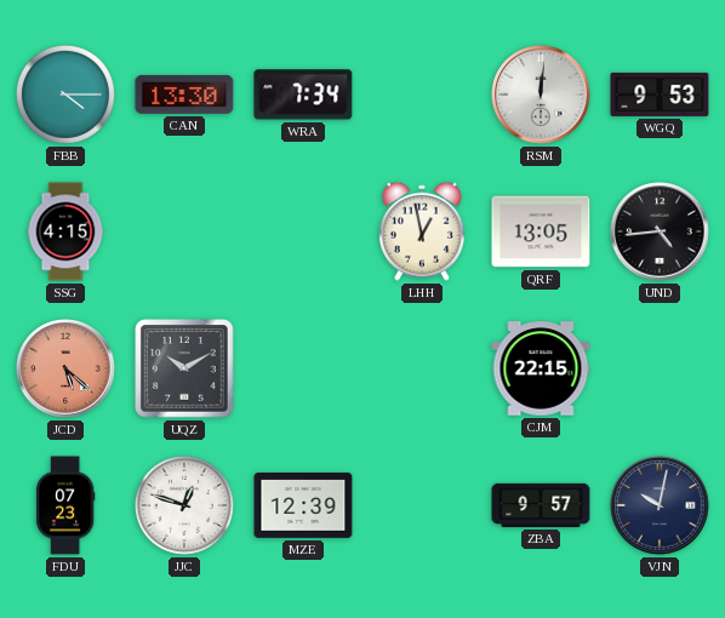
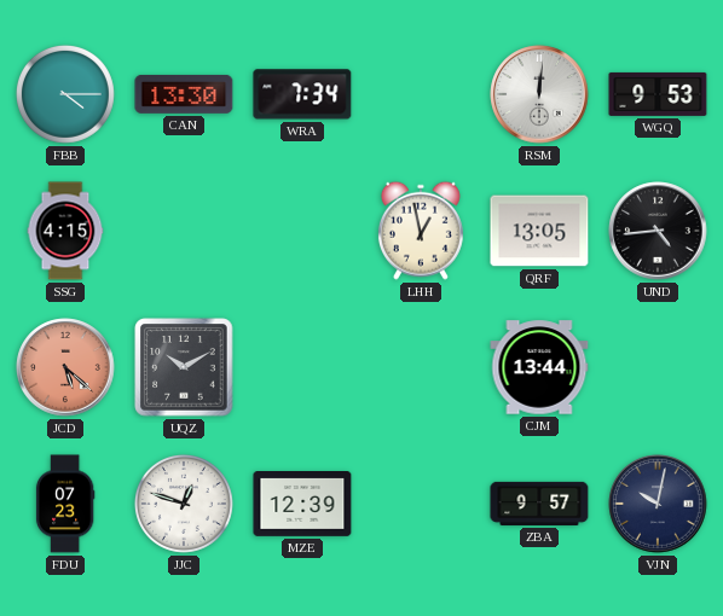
CJM: 22:15 -> 13:44 (539, 367)
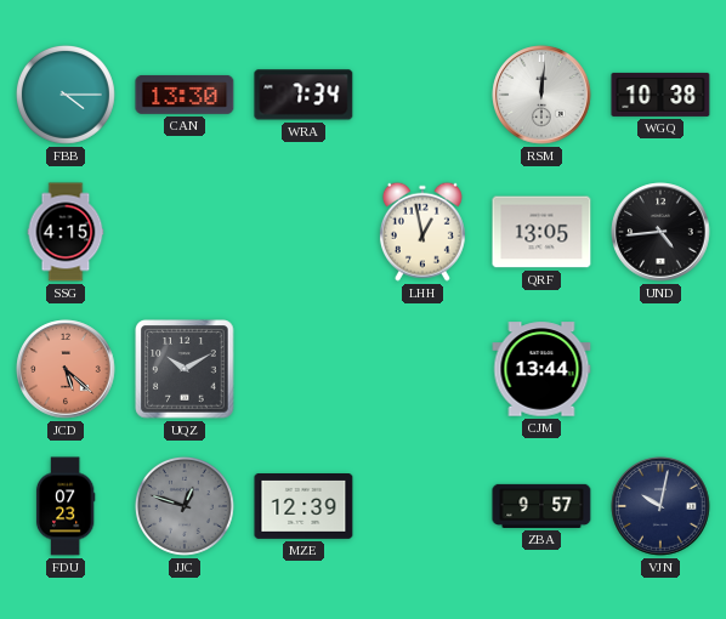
WGQ: 9:53 -> 10:38 (660, 95)
JJC dial: white -> grey (185, 506)
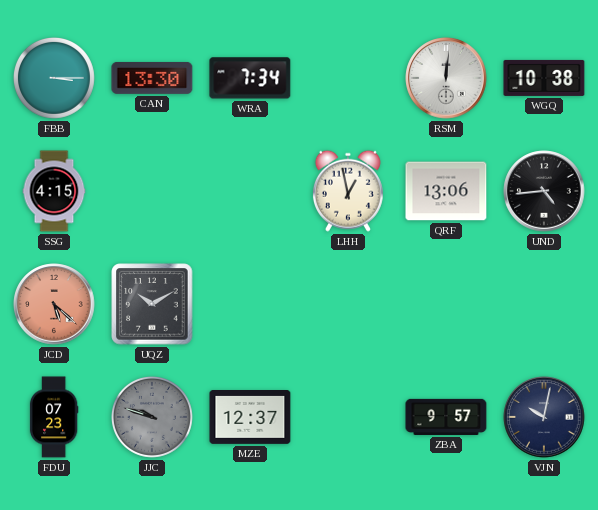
FBB: 4:15 -> 3:15 (54, 78)
QRF: 13:05 -> 13:06 (446, 191)
CJM: 13:44 -> none (541, 369)
JJC: 12:48 -> 9:48 (152, 417)
MZE: 12:39 -> 12:37 (250, 418)
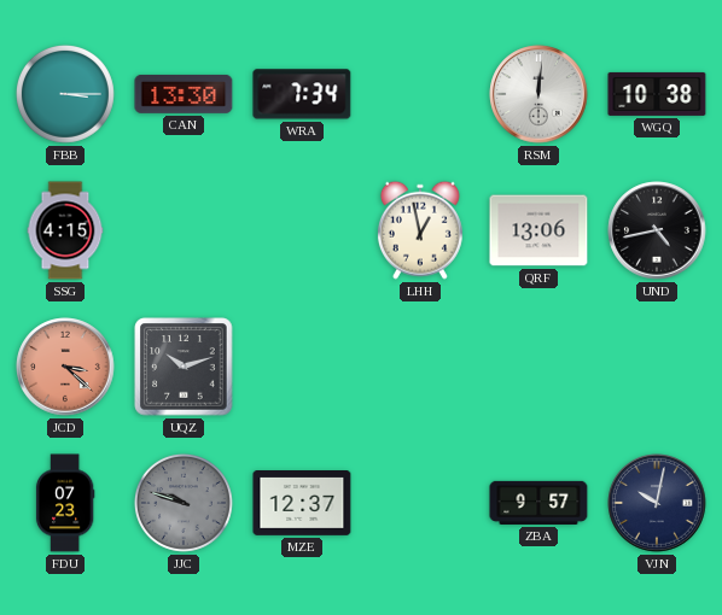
UND: 4:44 -> 4:43 (657, 230)
JCD: 5:22 -> 3:22 (65, 367)
UQZ: 10:10 -> 10:12 (184, 367)
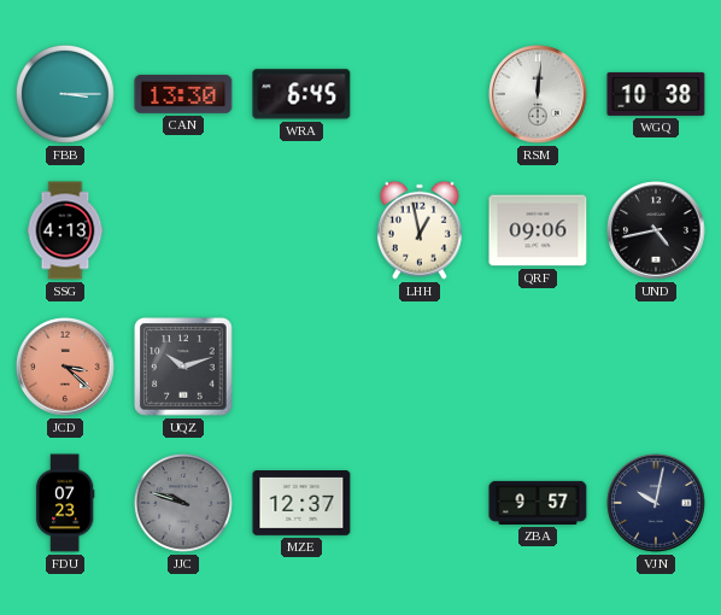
WRA: 7:34 -> 6:45 (301, 94)
SSG: 4:15 -> 4:13 (65, 230)
QRF: 13:06 -> 09:06 (538, 230)
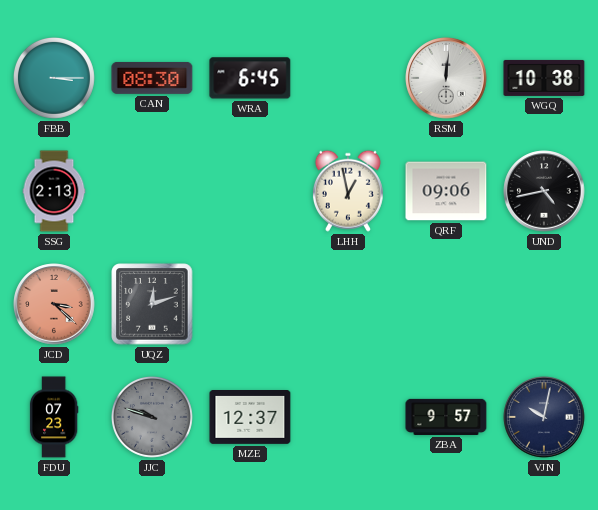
CAN: 13:30 -> 08:30 (152, 78)
SSG: 4:13 -> 2:13 (54, 191)
UQZ: 10:12 -> 12:12 (152, 304)
